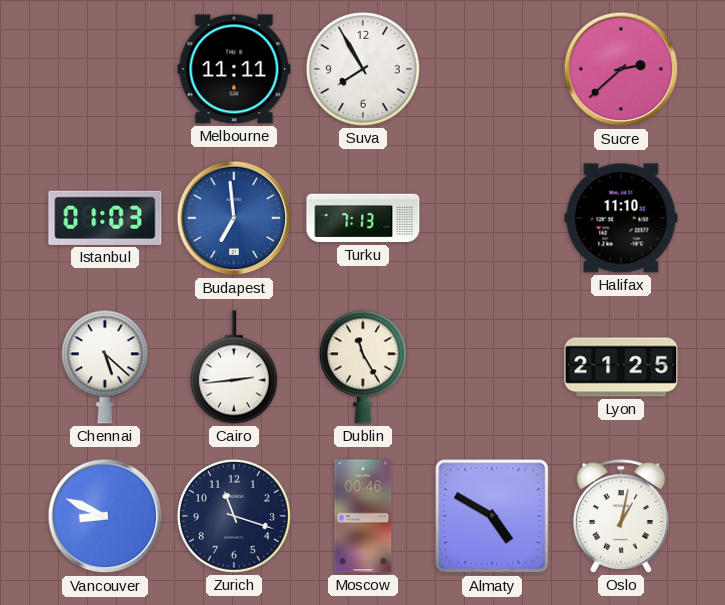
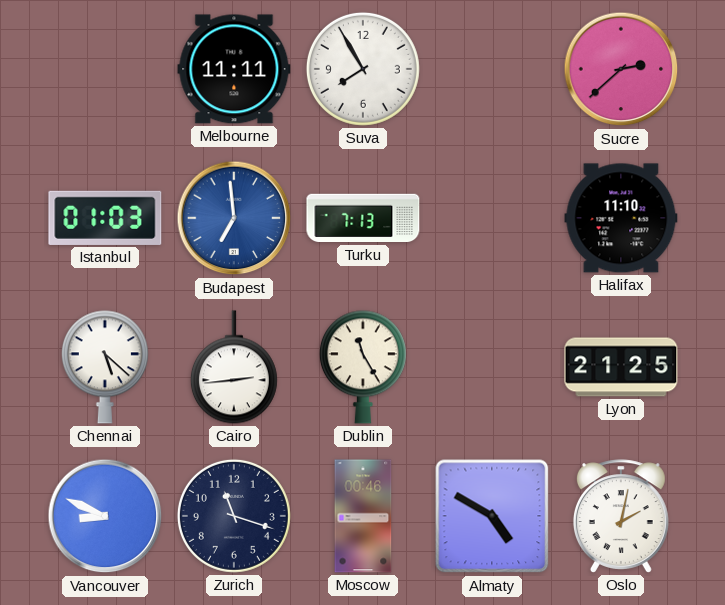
Oslo: 1:02 -> 2:02 (621, 516)
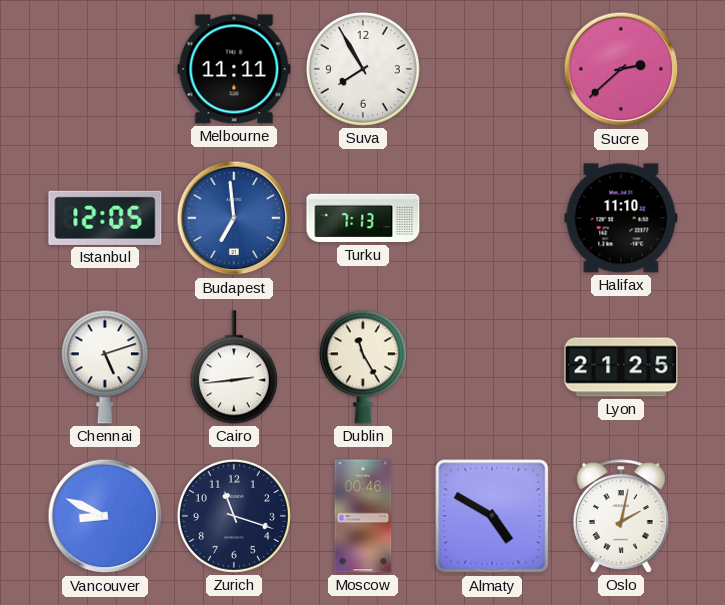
Istanbul: 01:03 -> 12:05 (105, 218)
Chennai: 5:22 -> 5:12 (105, 367)
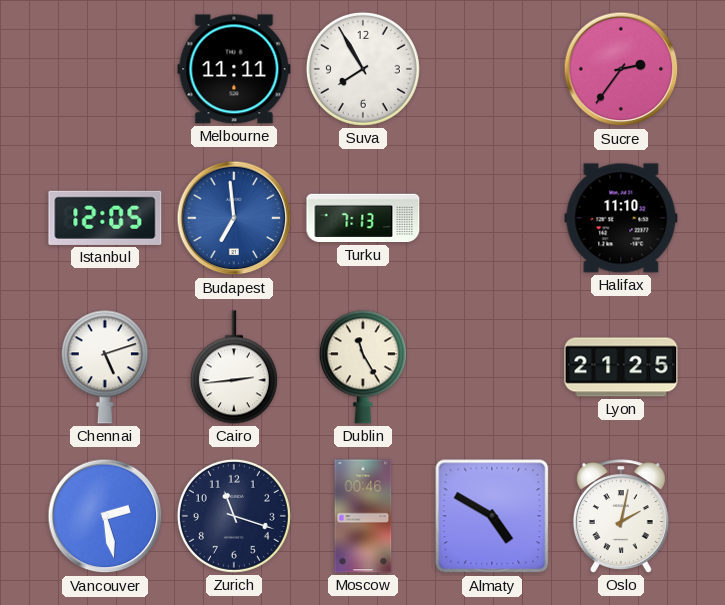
Sucre: 2:38 -> 2:36 (621, 69)
Vancouver: 8:49 -> 2:28 (105, 516)
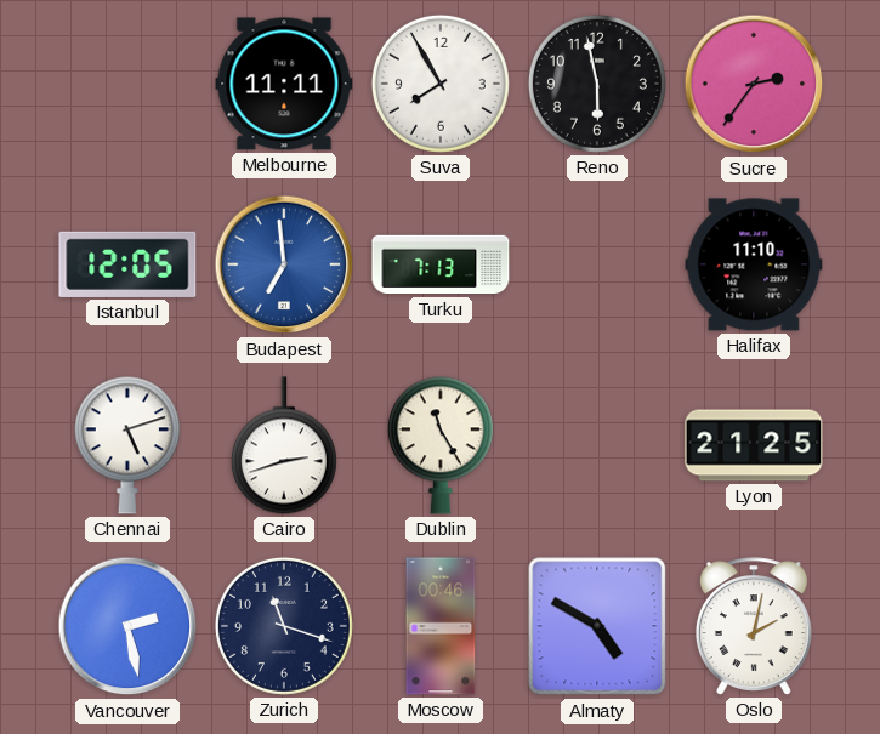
Reno: none -> 5:58 (597, 84)
Cairo: 2:44 -> 2:42 (284, 445)
